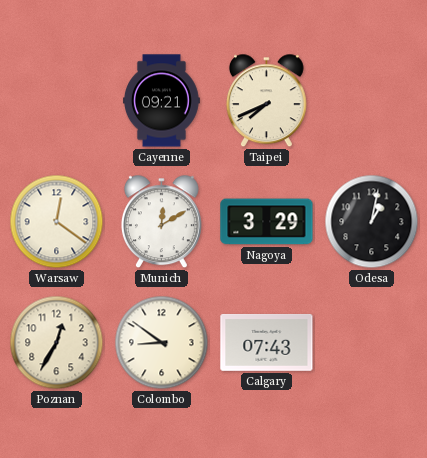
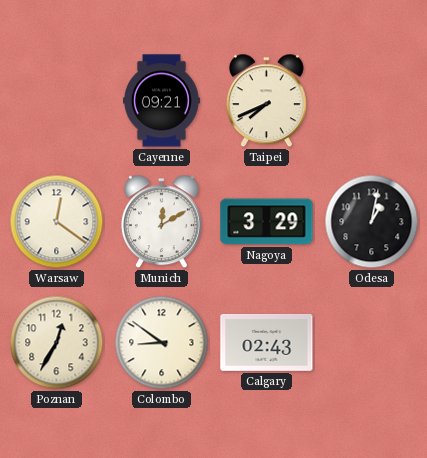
Calgary: 07:43 -> 02:43 (267, 342)
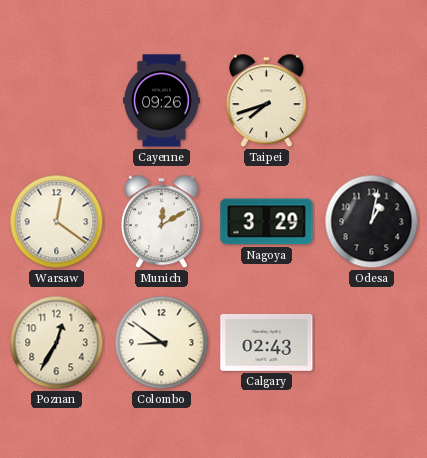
Cayenne: 09:21 -> 09:26 (161, 101)
Taipei: 7:41 -> 7:42 (266, 101)
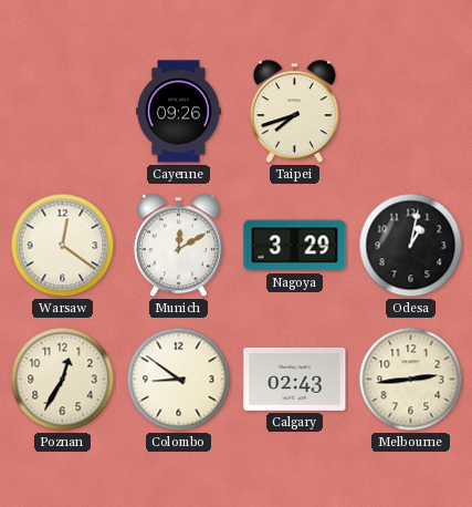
Melbourne: none -> 2:44 (411, 380)
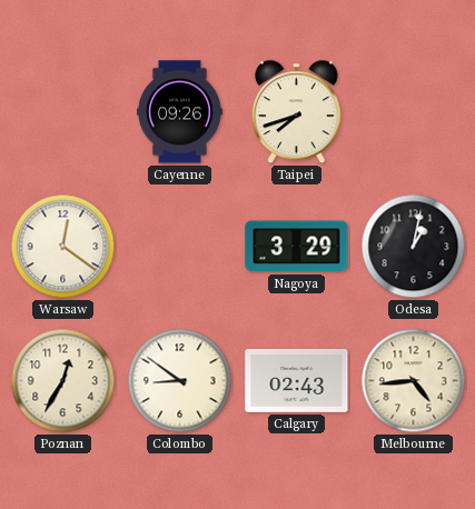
Munich: 12:10 -> none (178, 246)
Melbourne: 2:44 -> 4:44 (414, 381)
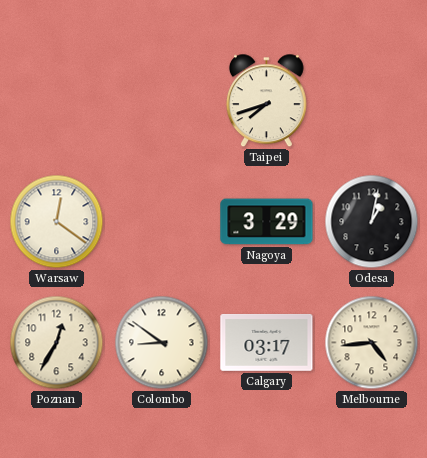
Cayenne: 09:26 -> none (179, 112)
Calgary: 02:43 -> 03:17 (267, 342)
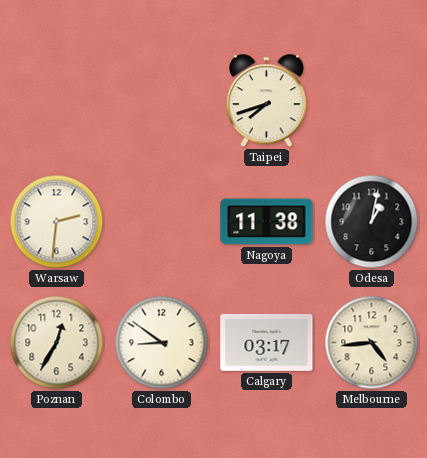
Warsaw: 12:21 -> 2:31 (57, 222)
Nagoya: 3:29 -> 11:38 (267, 222)
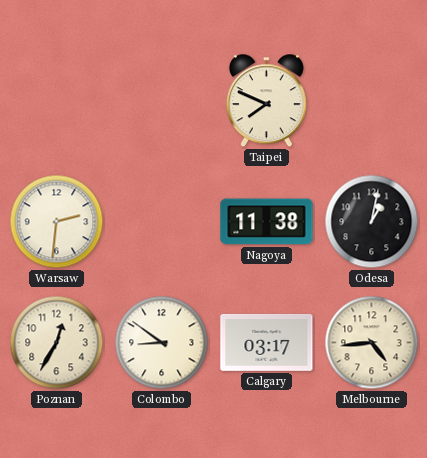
Taipei: 7:42 -> 7:49 (266, 101)
